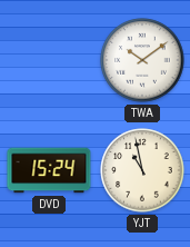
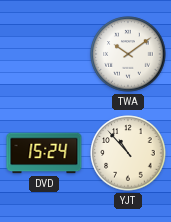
YJT: 10:58 -> 10:53 (128, 153)
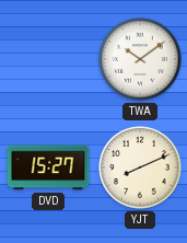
DVD: 15:24 -> 15:27 (48, 167)
YJT: 10:53 -> 8:11 (140, 167)
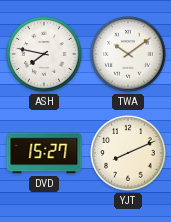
ASH: none -> 7:47 (44, 54)
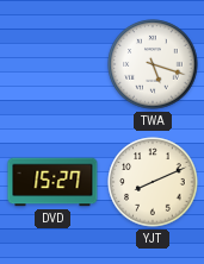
ASH: 7:47 -> none (44, 54)
TWA: 10:09 -> 5:18 (153, 64)
